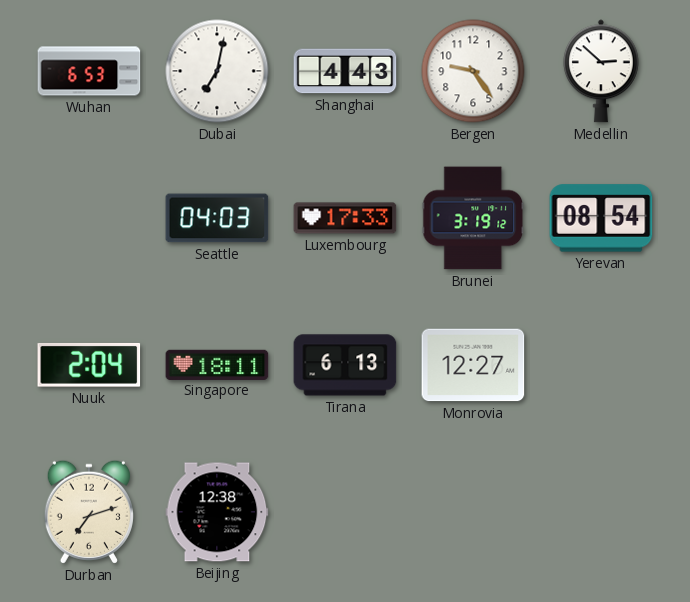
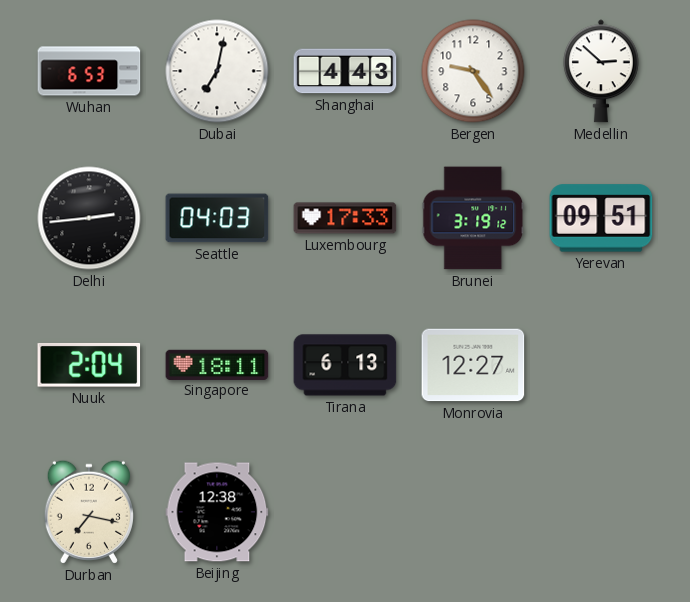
Delhi: none -> 2:44 (89, 218)
Yerevan: 08:54 -> 09:51 (601, 218)
Durban: 7:12 -> 7:17 (89, 512)
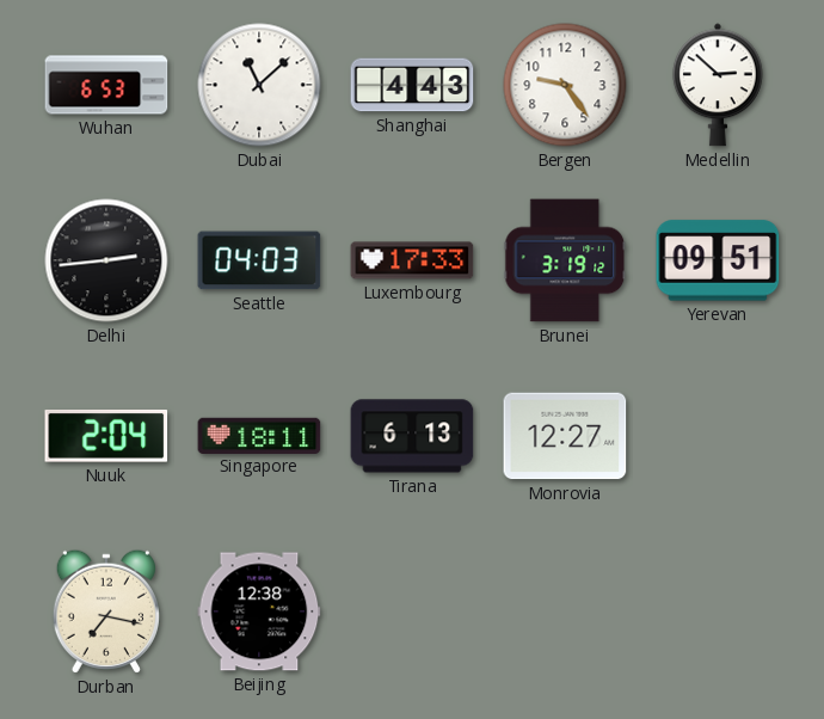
Dubai: 7:02 -> 11:08 (259, 85)
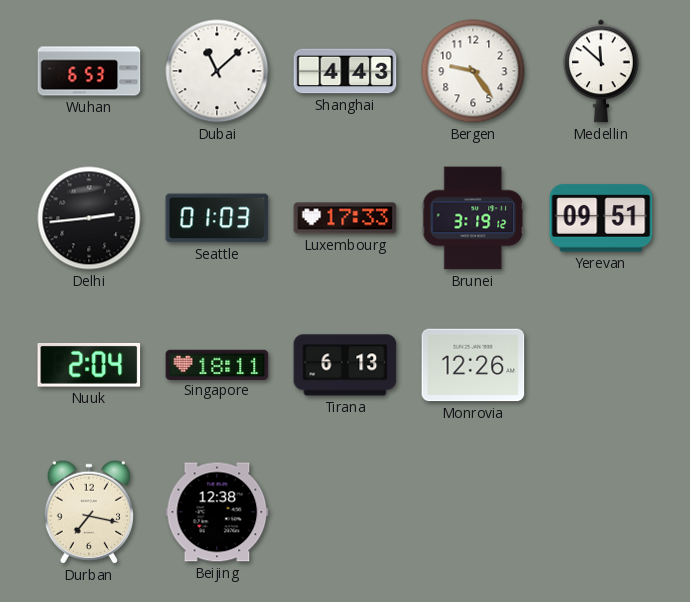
Medellin: 2:52 -> 11:52 (602, 71)
Seattle: 04:03 -> 01:03 (217, 218)
Monrovia: 12:27 -> 12:26 (473, 365)
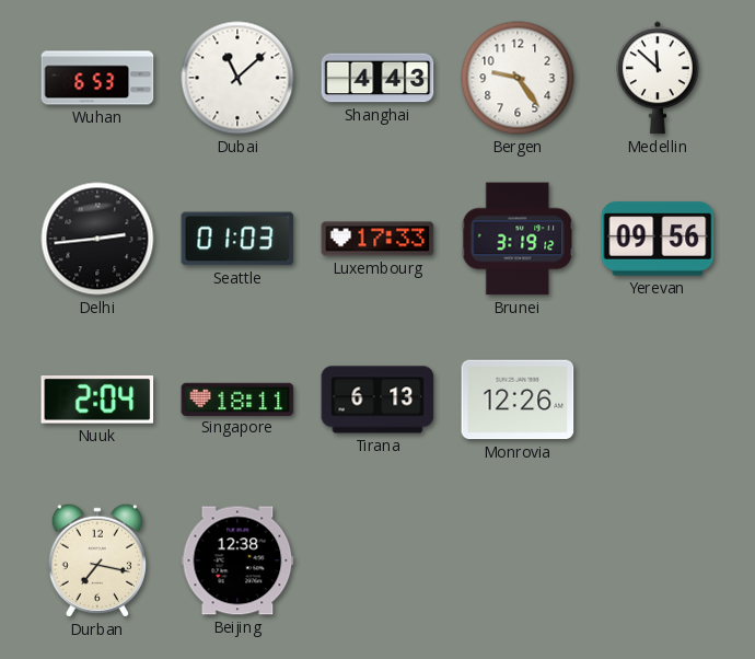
Yerevan: 09:51 -> 09:56 (658, 239)
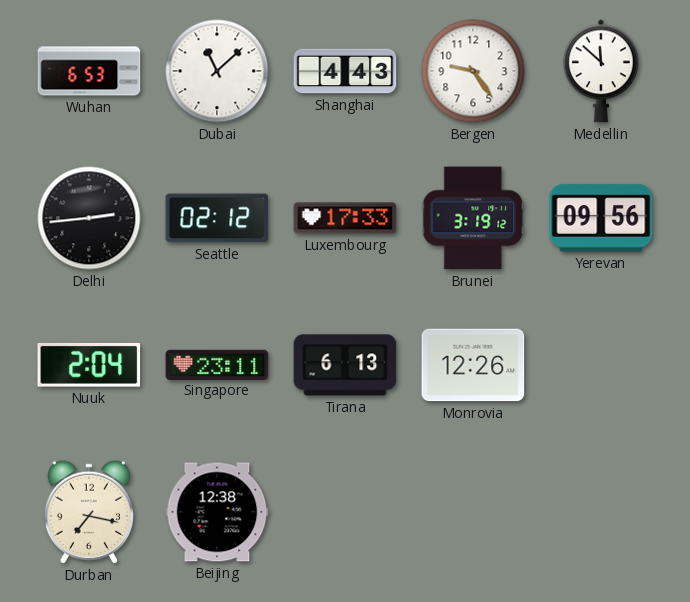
Seattle: 01:03 -> 02:12 (217, 218)
Singapore: 18:11 -> 23:11 (217, 364)
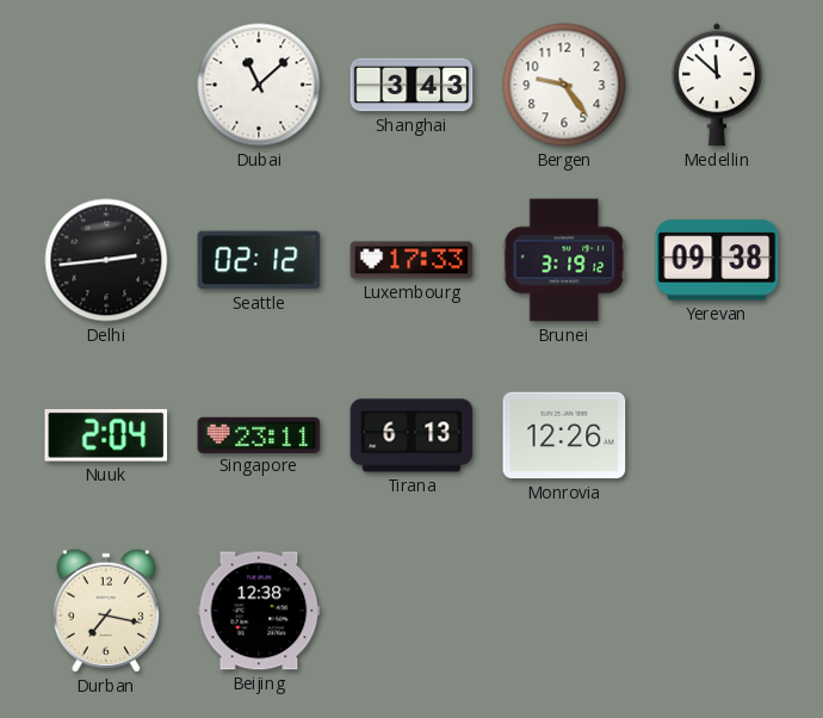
Wuhan: 6:53 -> none (89, 71)
Shanghai: 4:43 -> 3:43 (411, 85)
Yerevan: 09:56 -> 09:38 (717, 260)
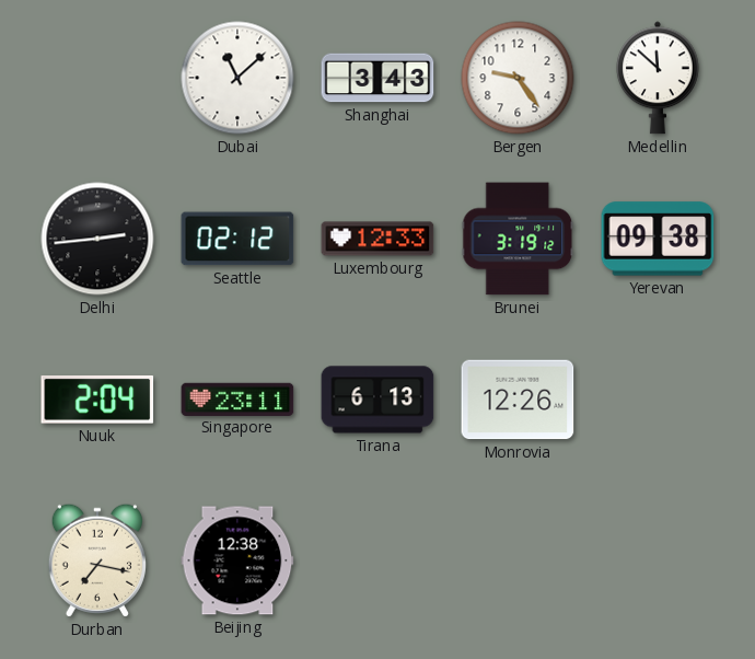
Luxembourg: 17:33 -> 12:33 (377, 239)
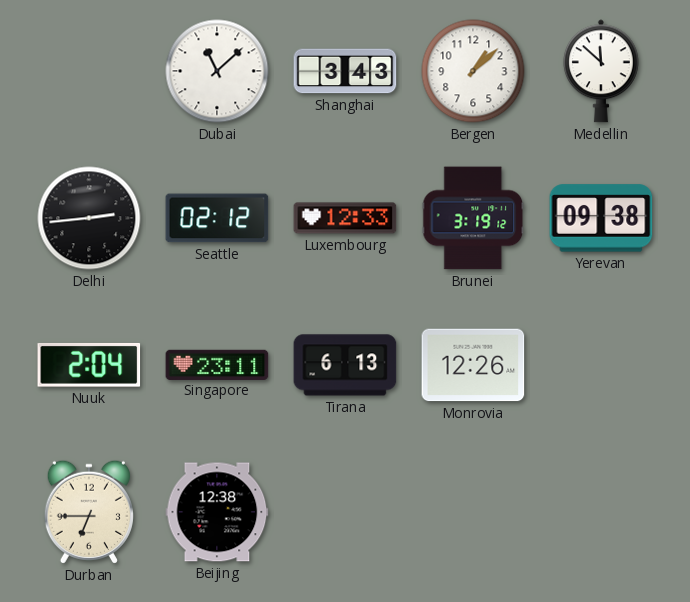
Bergen: 9:24 -> 1:08 (473, 71)
Durban: 7:17 -> 6:45 (89, 512)
